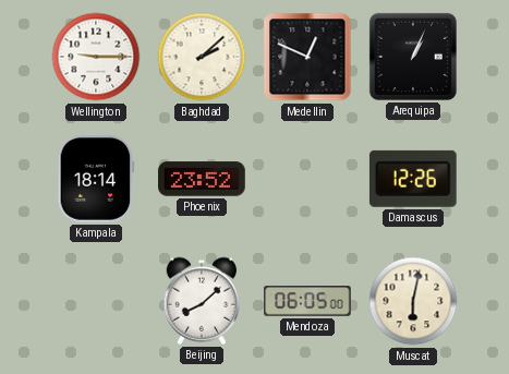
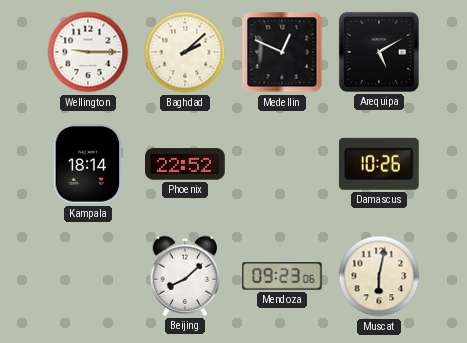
Arequipa: 1:04 -> 5:10 (379, 52)
Phoenix: 23:52 -> 22:52 (185, 164)
Damascus: 12:26 -> 10:26 (379, 164)
Mendoza: 06:05 -> 09:23 (283, 277)
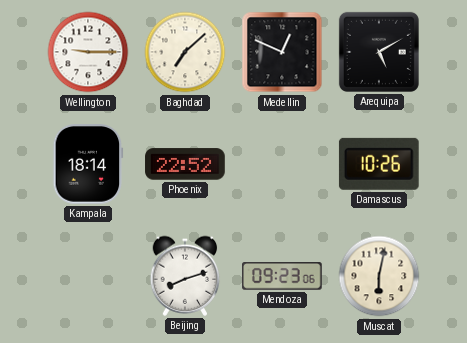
Baghdad: 2:08 -> 7:08 (185, 52)
Beijing: 8:08 -> 8:12 (185, 276)
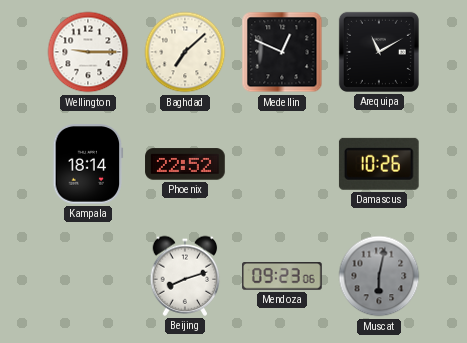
Arequipa: 5:10 -> 11:10 (379, 52)
Muscat dial: cream -> grey (379, 276)
